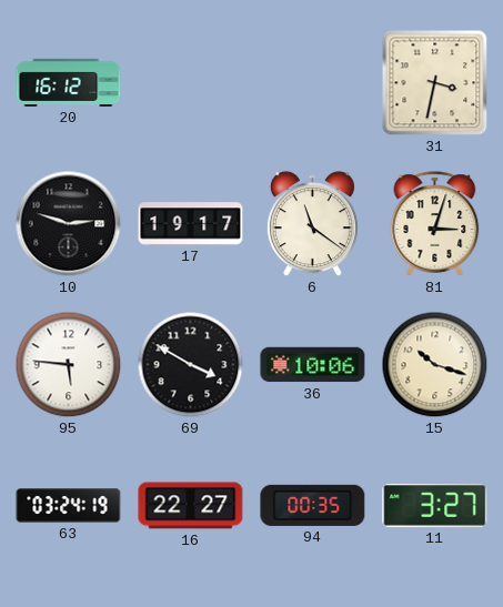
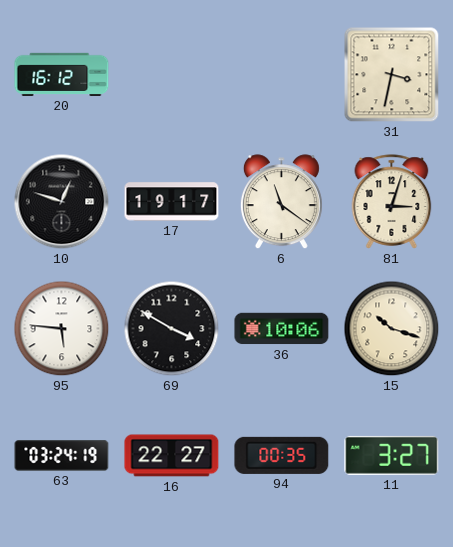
10: 2:48 -> 12:48 (62, 202)
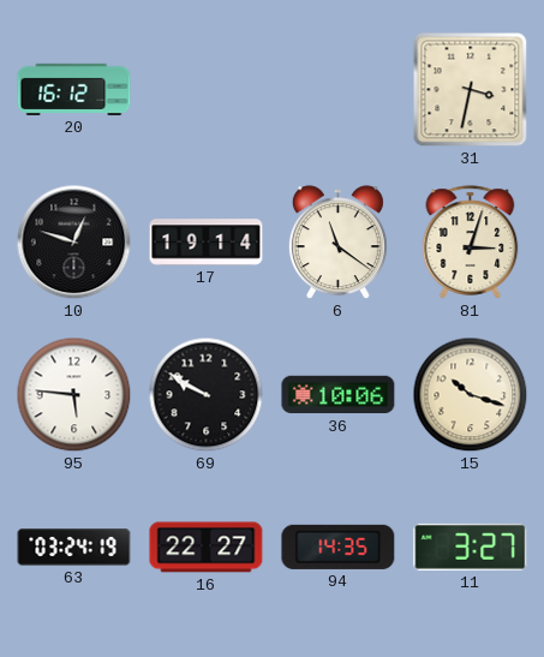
17: 19:17 -> 19:14 (207, 243)
69: 3:50 -> 9:50 (207, 395)
94: 00:35 -> 14:35 (339, 546)
